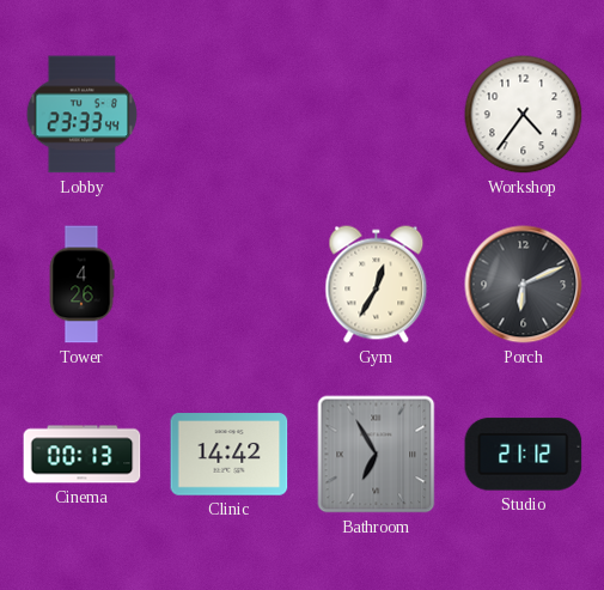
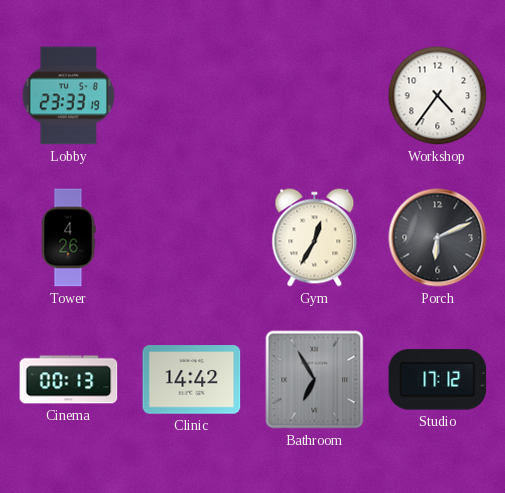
Lobby: 23:33:44 -> 23:33:19 (69, 96)
Studio: 21:12 -> 17:12 (438, 380)
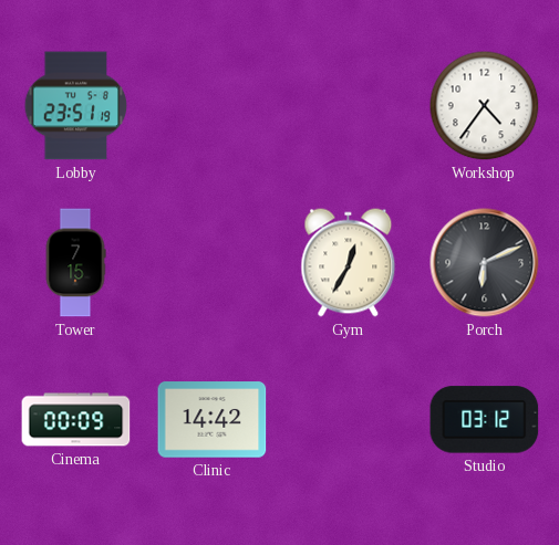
Lobby: 23:33 -> 23:51 (76, 106)
Tower: 4:26 -> 7:15 (75, 263)
Cinema: 00:13 -> 00:09 (76, 420)
Bathroom: 6:55 -> none (315, 380)
Studio: 17:12 -> 03:12 (485, 420)
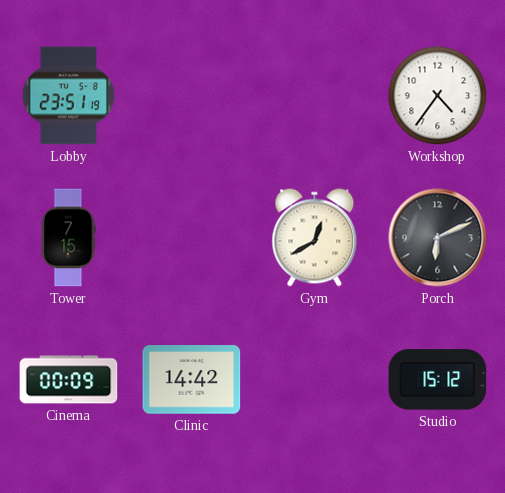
Gym: 12:35 -> 12:40 (315, 238)
Studio: 03:12 -> 15:12 (438, 380)
